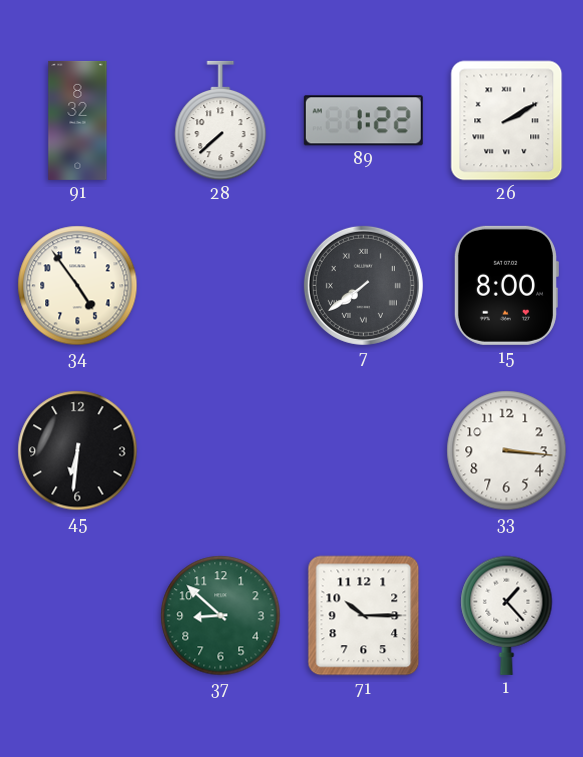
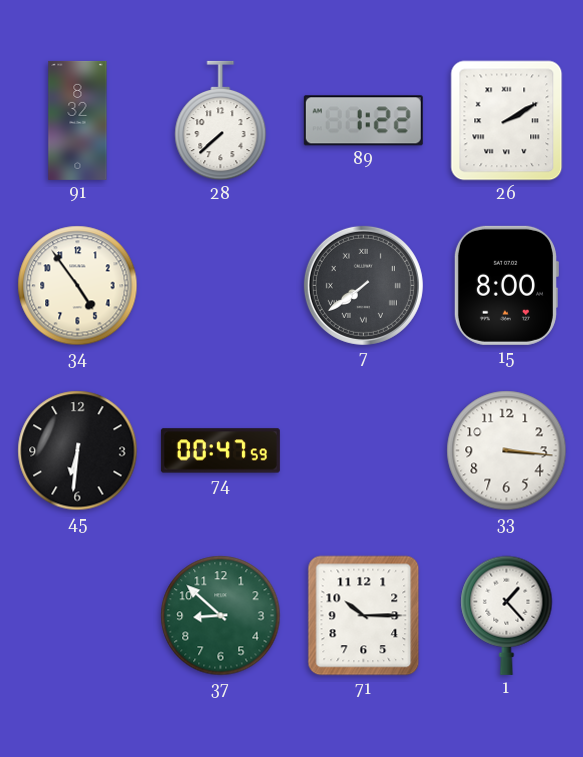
74: none -> 00:47 (220, 451)
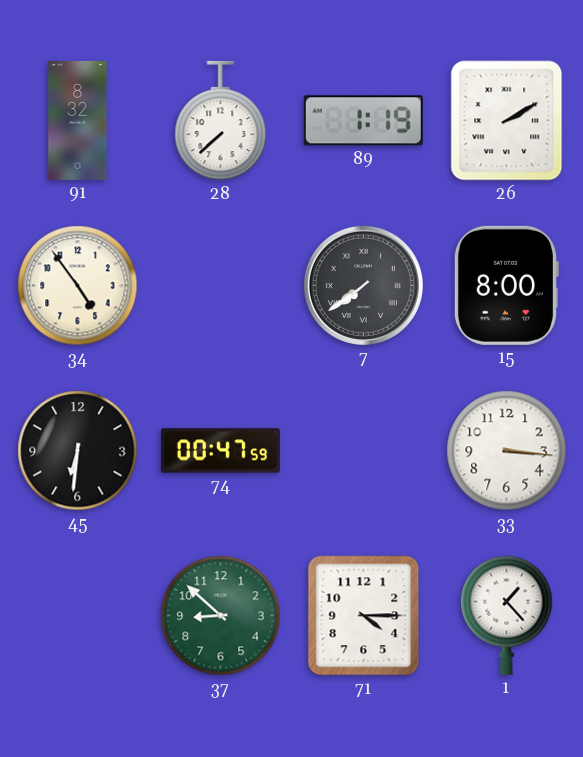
89: 1:22 -> 1:19 (363, 121)
71: 10:15 -> 4:15 (364, 616)
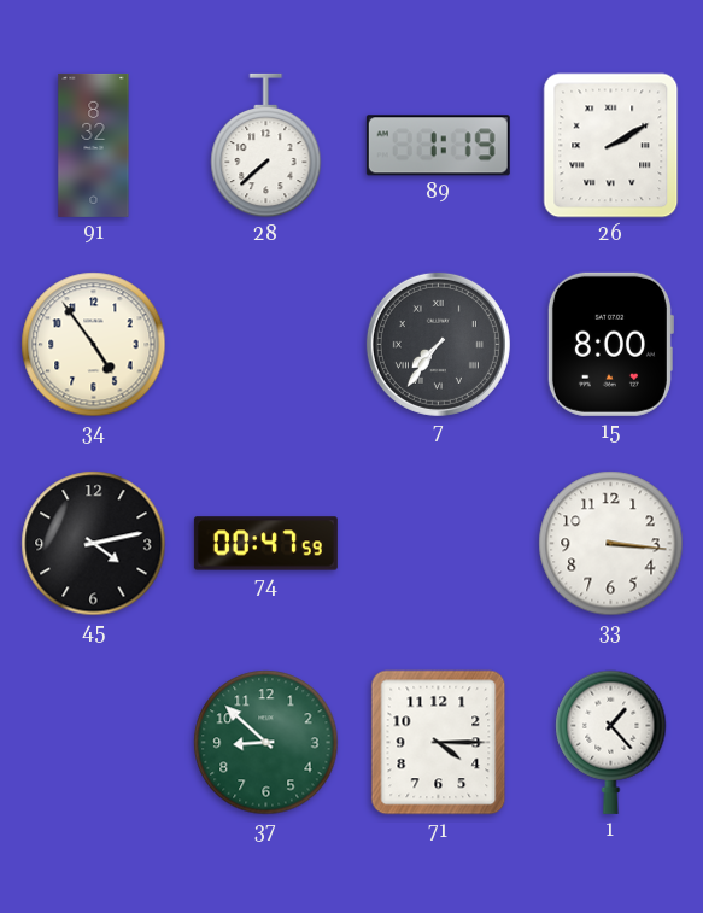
7: 7:39 -> 7:36 (438, 344)
45: 6:31 -> 4:13 (94, 544)
